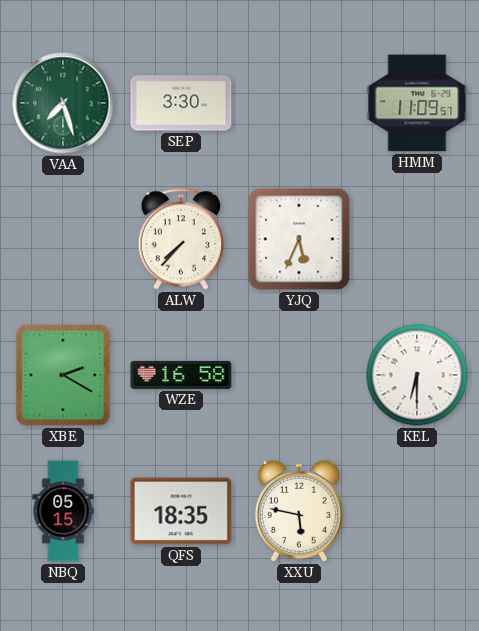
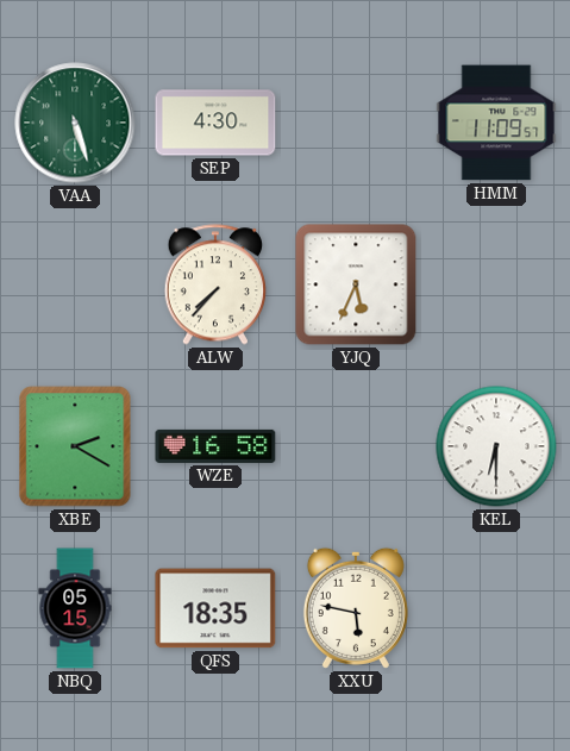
VAA: 7:27 -> 5:27 (75, 123)
SEP: 3:30 -> 4:30 (215, 123)
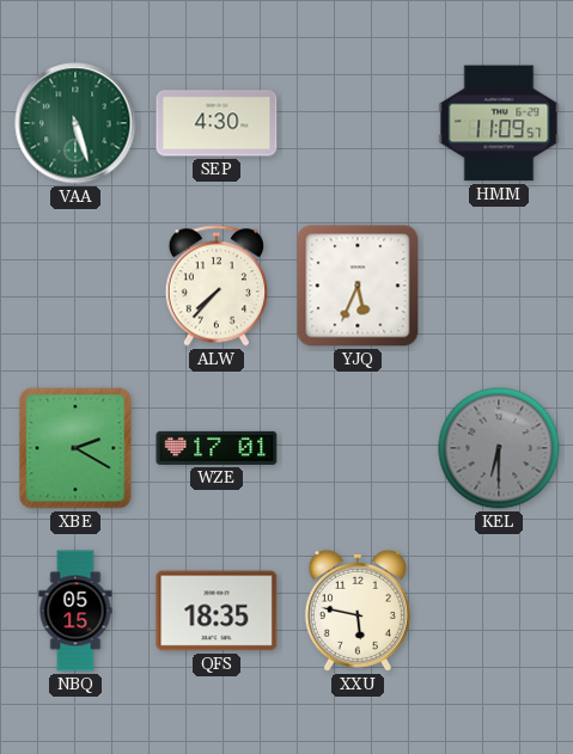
WZE: 16:58 -> 17:01 (217, 448)
KEL dial: white -> grey (499, 448)
